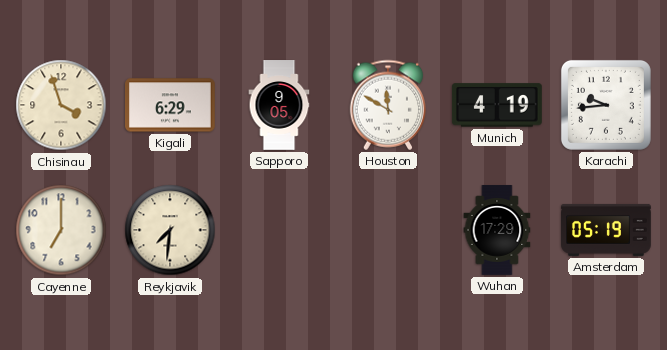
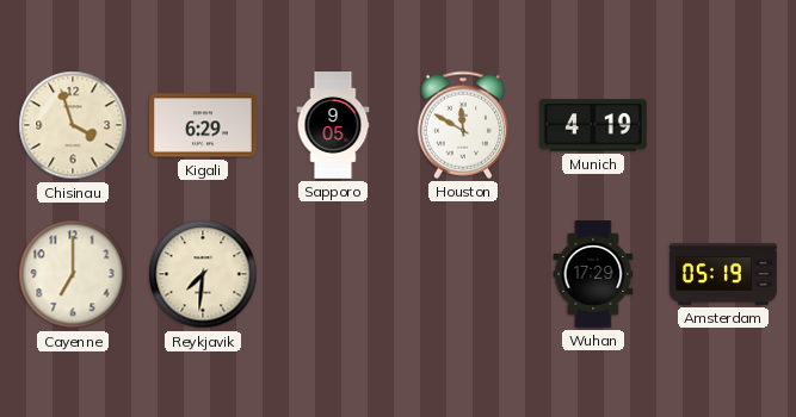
Karachi: 9:44 -> none (606, 105)
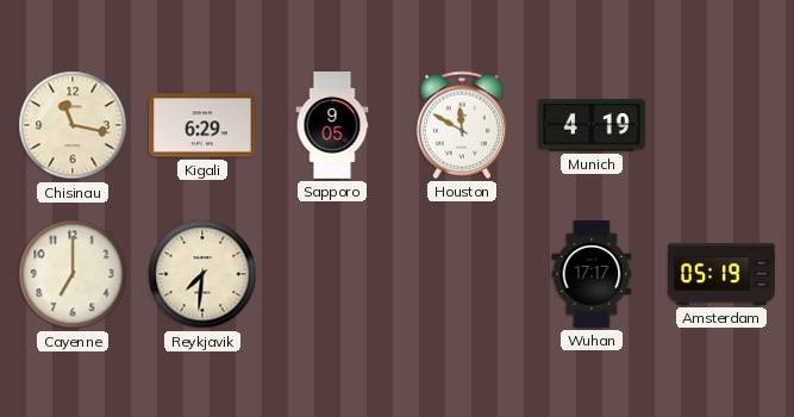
Chisinau: 3:57 -> 11:17 (73, 125)
Wuhan: 17:29 -> 17:17 (592, 274)
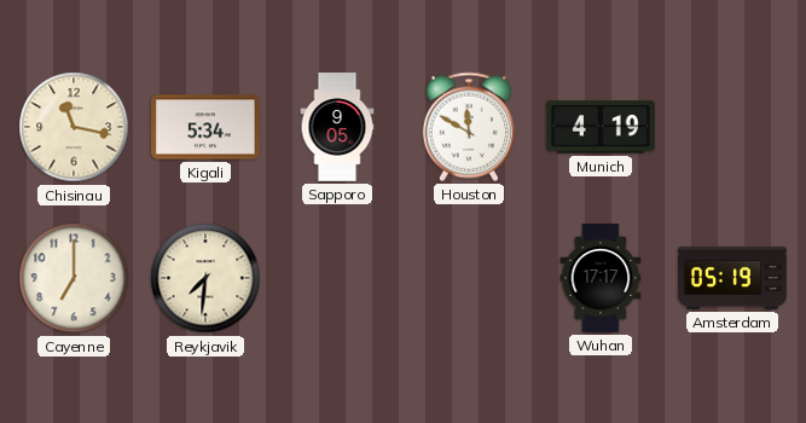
Kigali: 6:29 -> 5:34 (207, 127)
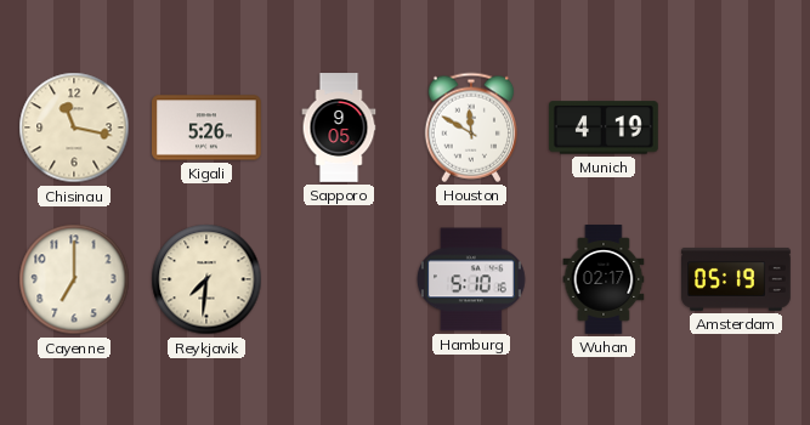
Kigali: 5:34 -> 5:26 (208, 127)
Hamburg: none -> 5:10 (472, 279)
Wuhan: 17:17 -> 02:17 (604, 279)
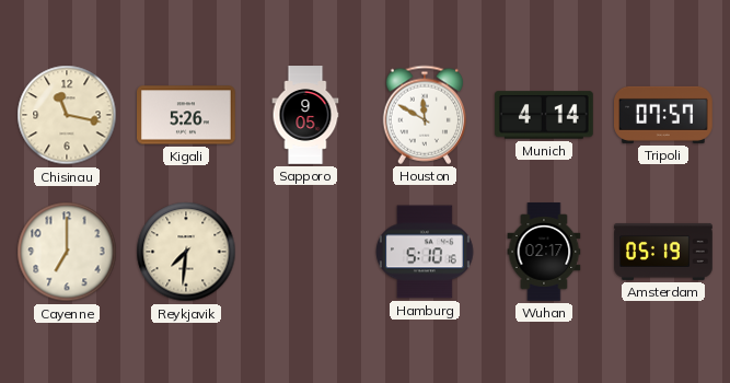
Munich: 4:19 -> 4:14 (545, 115)
Tripoli: none -> 07:57 (663, 115)
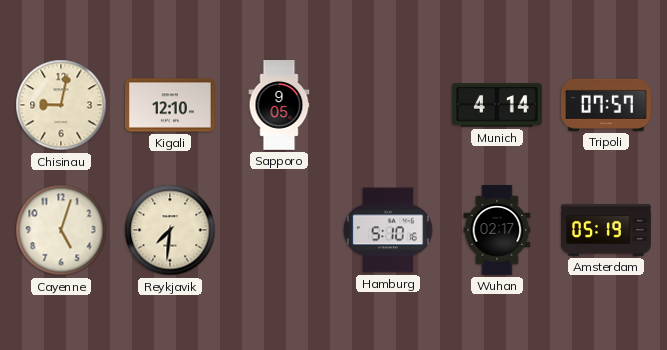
Chisinau: 11:17 -> 9:02 (61, 105)
Kigali: 5:26 -> 12:10 (171, 105)
Houston: 11:50 -> none (424, 115)
Cayenne: 7:00 -> 5:03 (61, 230)
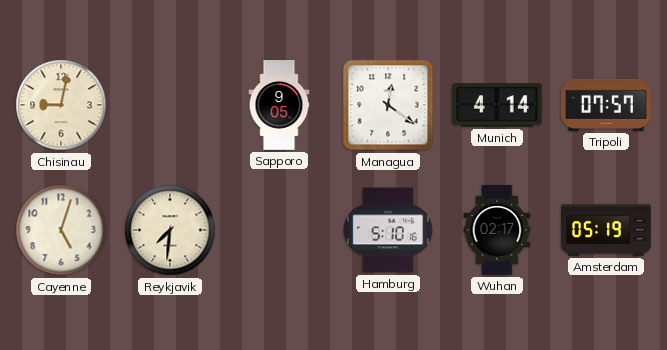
Kigali: 12:10 -> none (171, 105)
Managua: none -> 12:21 (388, 105)
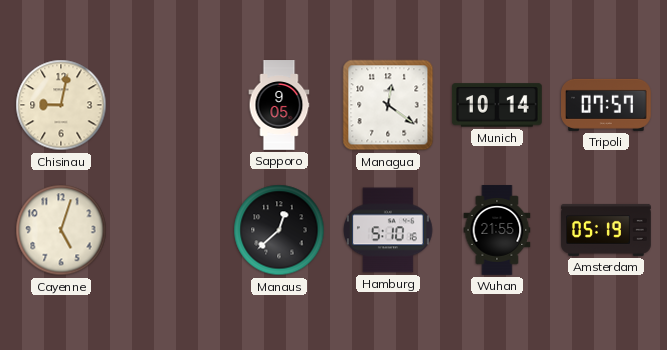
Munich: 4:14 -> 10:14 (498, 105)
Reykjavik: 7:31 -> none (170, 230)
Manaus: none -> 12:38 (279, 230)
Wuhan: 02:17 -> 21:55 (497, 230)
